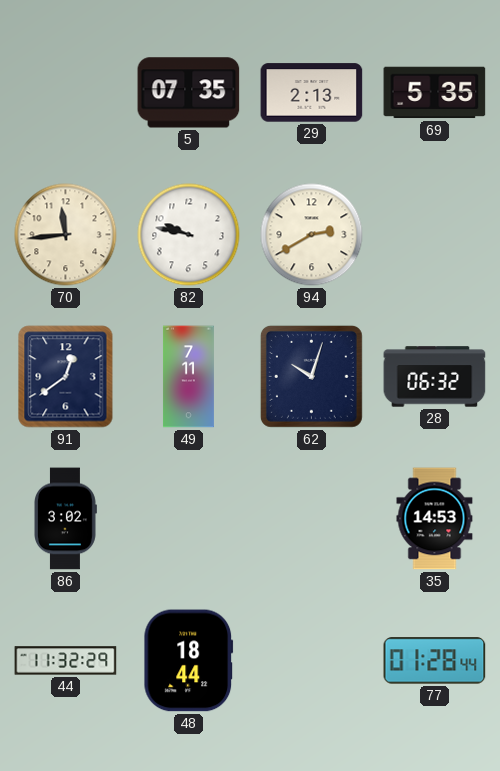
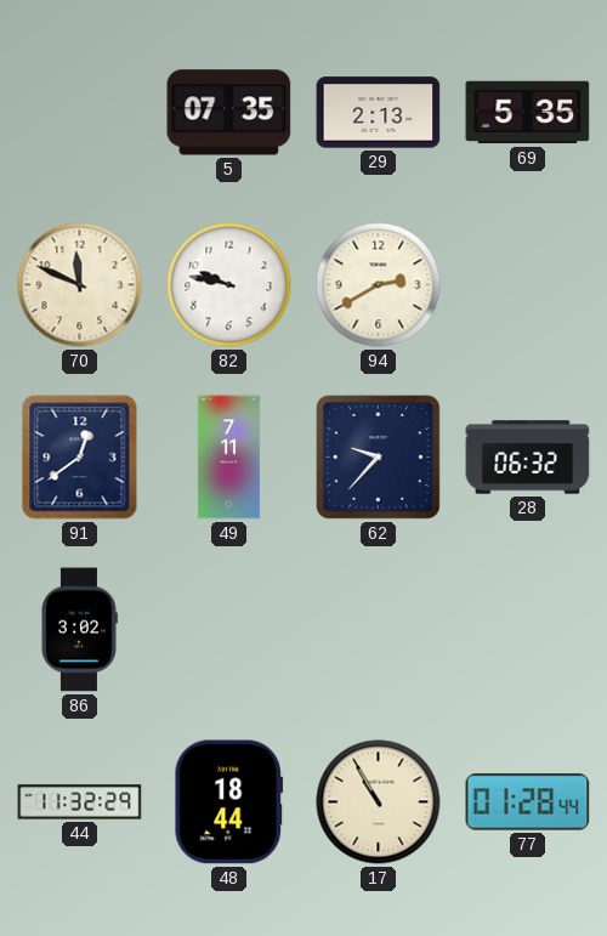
70: 11:44 -> 11:49 (80, 285)
62: 10:03 -> 9:37 (378, 456)
35: 14:53 -> none (435, 519)
17: none -> 10:55 (379, 802)
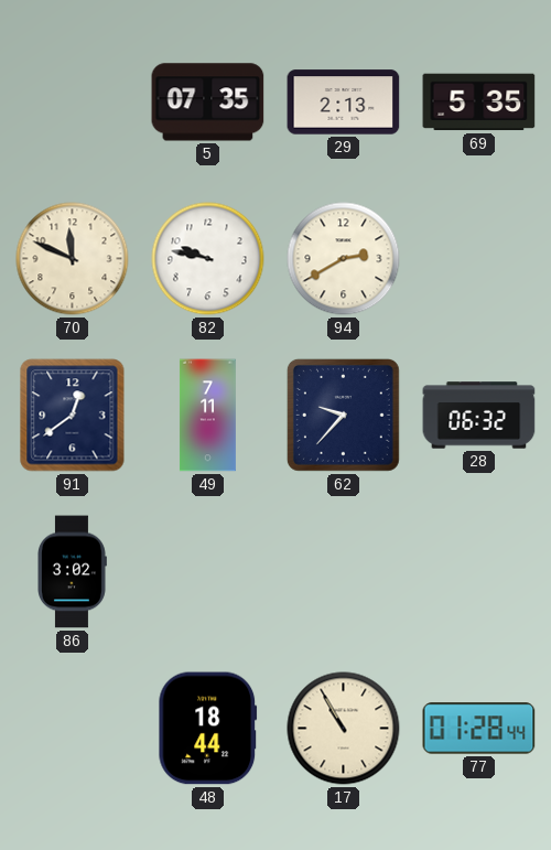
44: 11:32 -> none (80, 802)
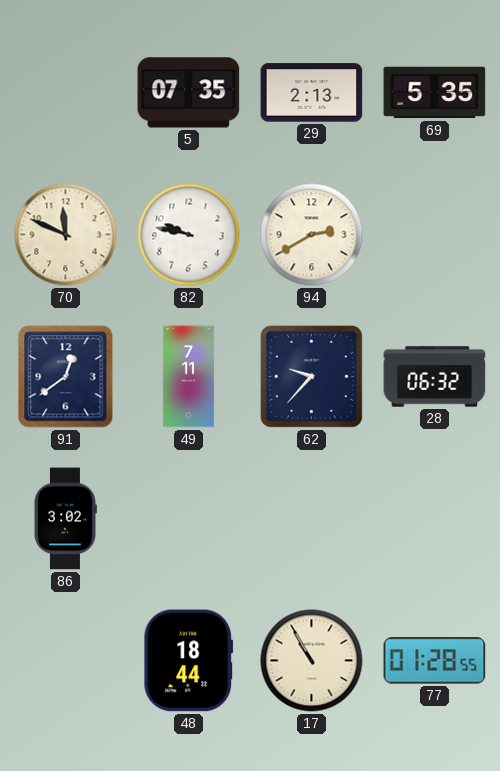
77: 01:28:44 -> 01:28:55 (435, 661)
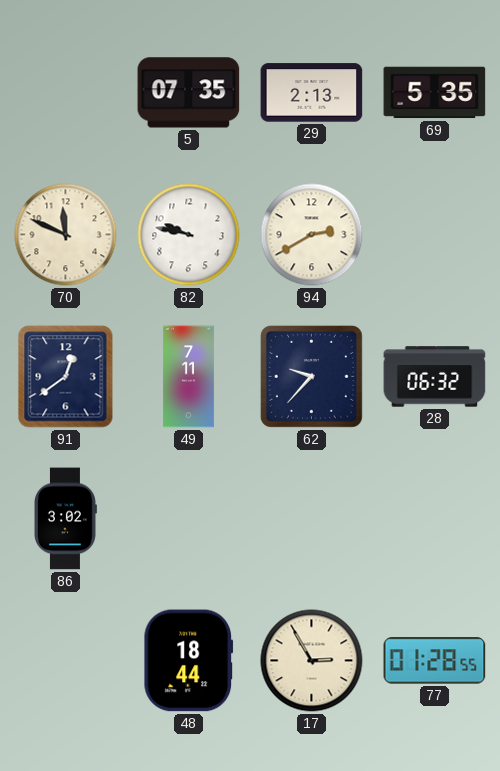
17: 10:55 -> 2:55 (312, 661)
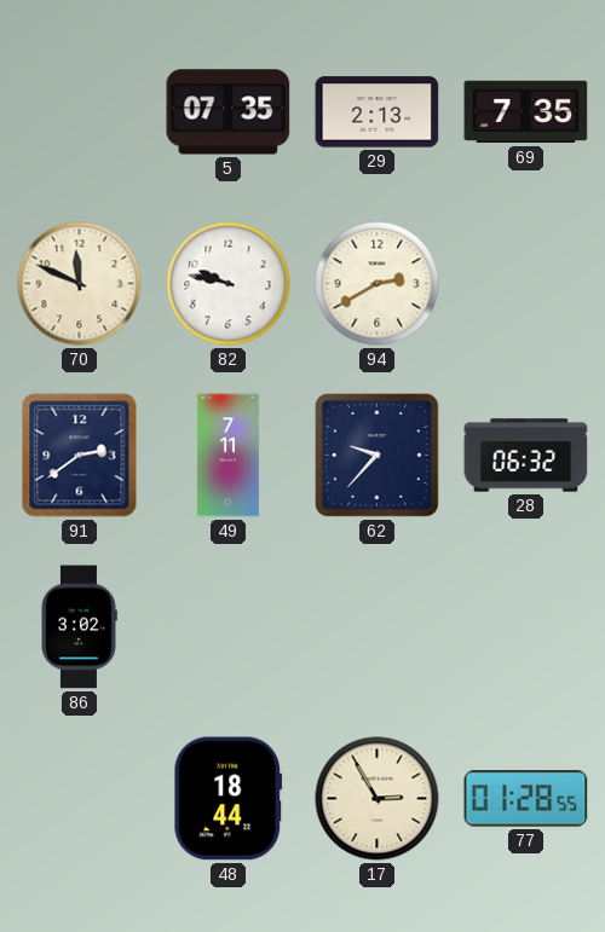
69: 5:35 -> 7:35 (526, 112)
91: 12:39 -> 2:39 (80, 456)
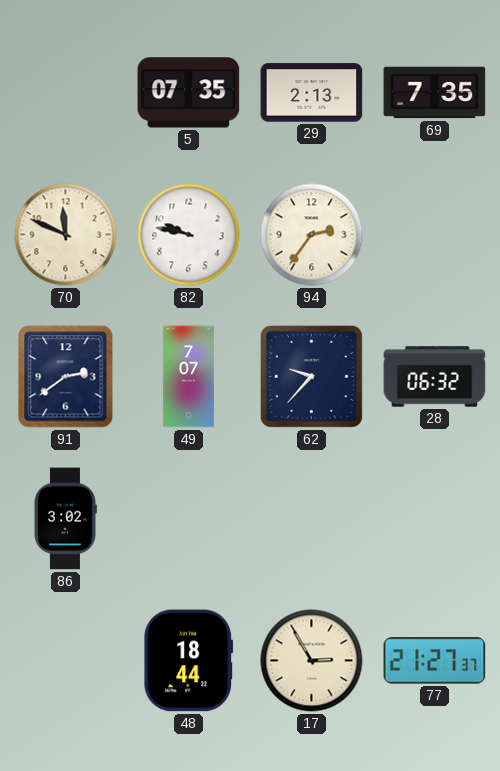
94: 2:40 -> 2:36 (312, 235)
49: 7:11 -> 7:07 (188, 377)
77: 01:28 -> 21:27 (435, 661)
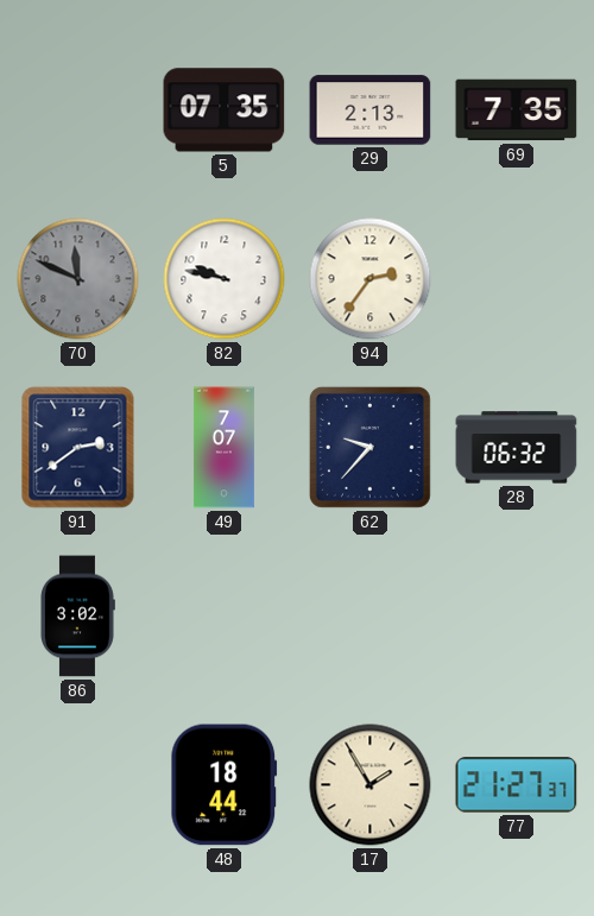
70 dial: cream -> grey (78, 279)
17: 2:55 -> 1:55 (371, 785)
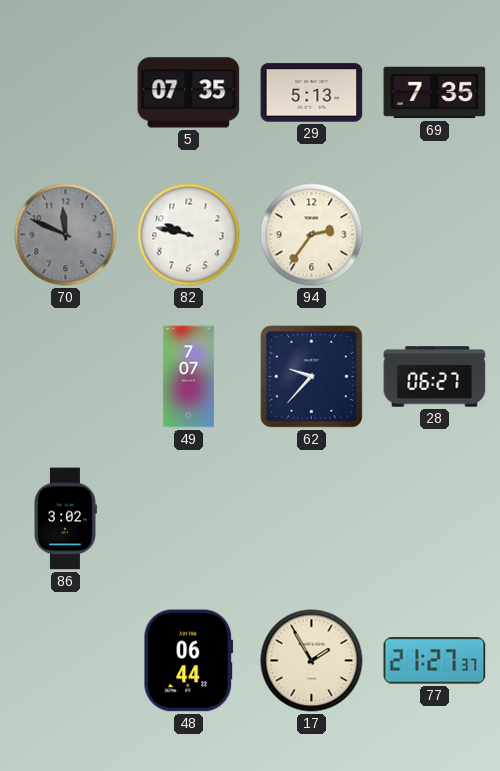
29: 2:13 -> 5:13 (312, 93)
91: 2:39 -> none (78, 448)
28: 06:32 -> 06:27 (435, 377)
48: 18:44 -> 06:44 (189, 661)
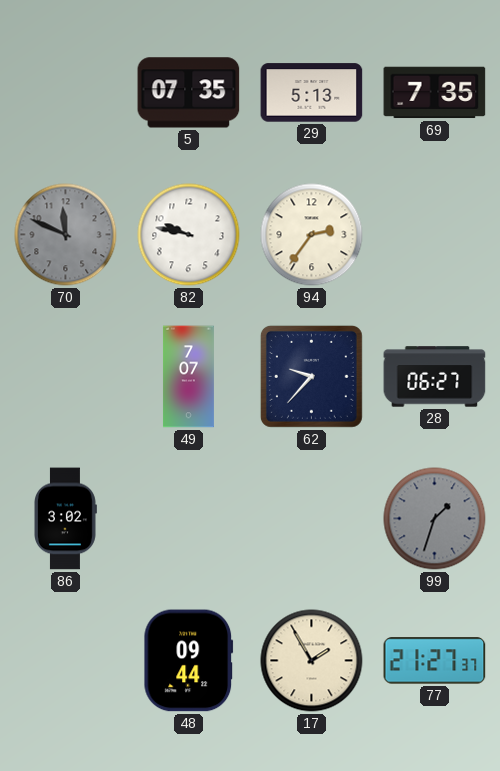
99: none -> 1:33 (435, 519)
48: 06:44 -> 09:44 (189, 661)
